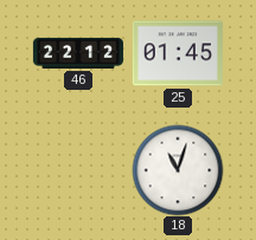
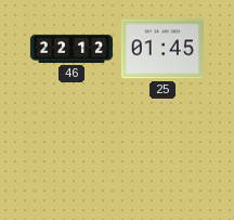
18: 11:03 -> none (178, 170)
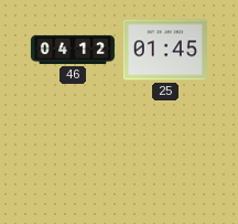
46: 22:12 -> 04:12 (73, 50)
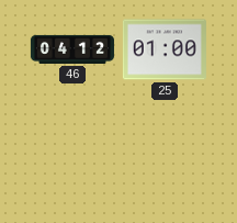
25: 01:45 -> 01:00 (165, 49)
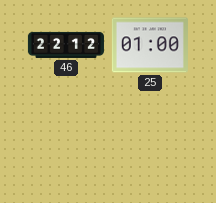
46: 04:12 -> 22:12 (66, 45)
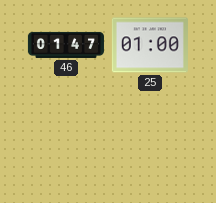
46: 22:12 -> 01:47 (66, 45)
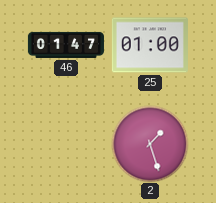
2: none -> 1:27 (150, 144)
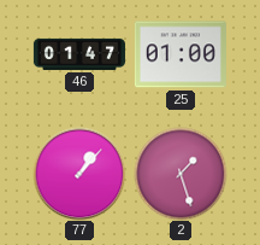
77: none -> 1:07 (79, 174)
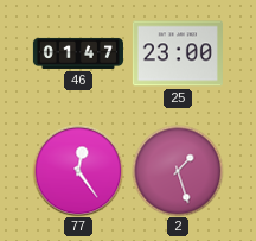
25: 01:00 -> 23:00 (178, 53)
77: 1:07 -> 12:24 (78, 171)
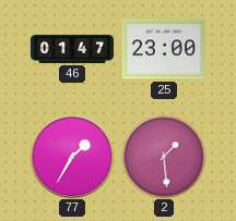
77: 12:24 -> 1:35 (72, 157)
2: 1:27 -> 1:29 (164, 157)
